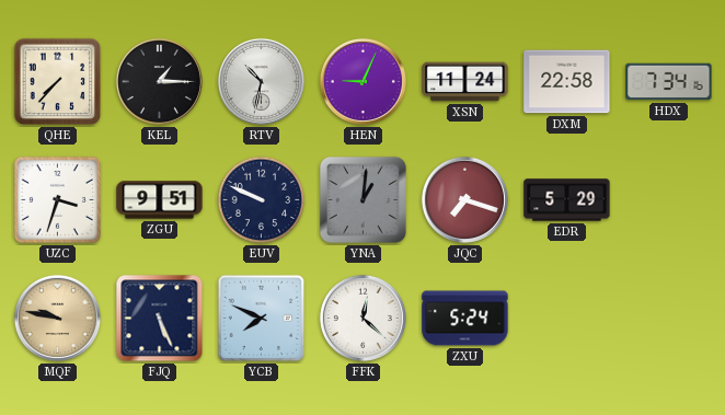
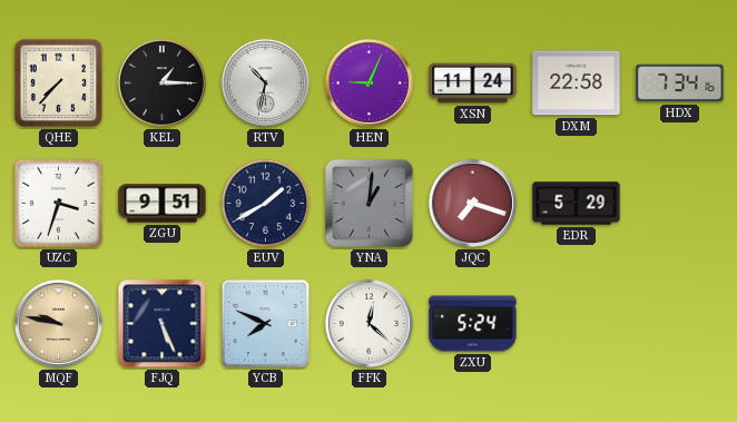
EUV: 9:49 -> 1:40 (266, 204)
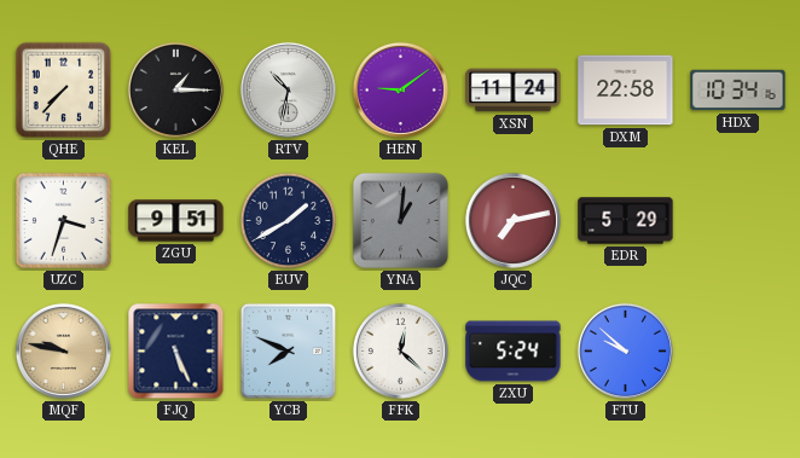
HEN: 9:04 -> 9:09 (400, 89)
HDX: 7:34 -> 10:34 (738, 91)
JQC: 7:18 -> 7:13 (512, 220)
FTU: none -> 9:52 (625, 350)
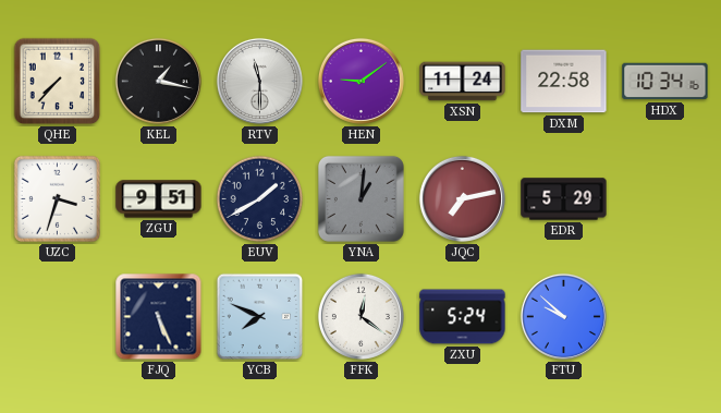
KEL: 1:15 -> 1:17 (158, 81)
RTV: 10:32 -> 11:30 (259, 81)
MQF: 9:47 -> none (63, 350)
FFK: 12:22 -> 12:21 (361, 316)
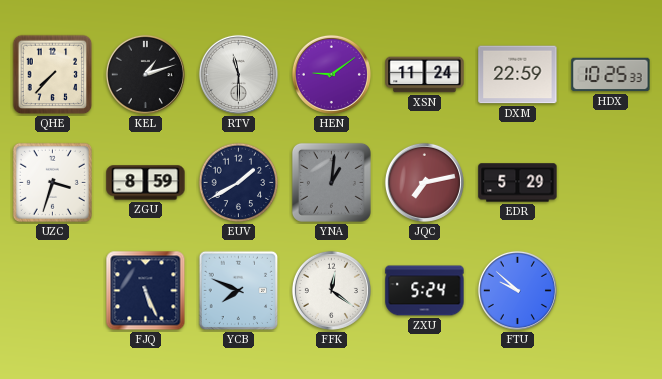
KEL: 1:17 -> 1:12 (145, 74)
DXM: 22:58 -> 22:59 (518, 75)
HDX: 10:34 -> 10:25 (611, 75)
ZGU: 9:51 -> 8:59 (146, 183)
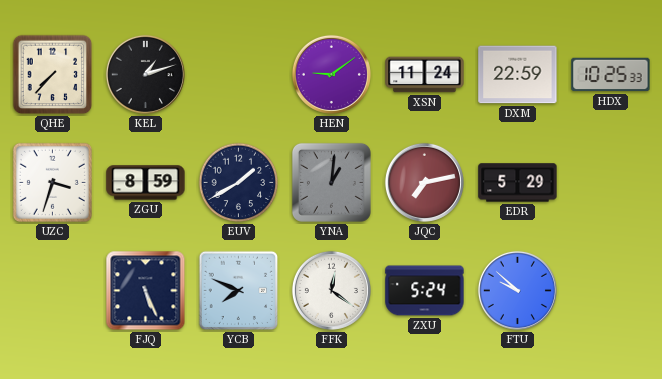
RTV: 11:30 -> none (238, 74)
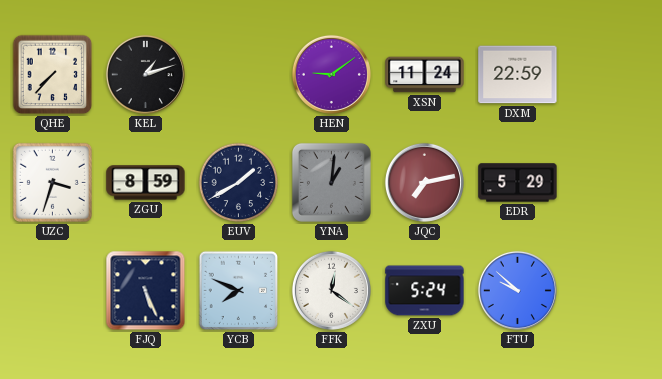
HDX: 10:25 -> none (611, 75)
